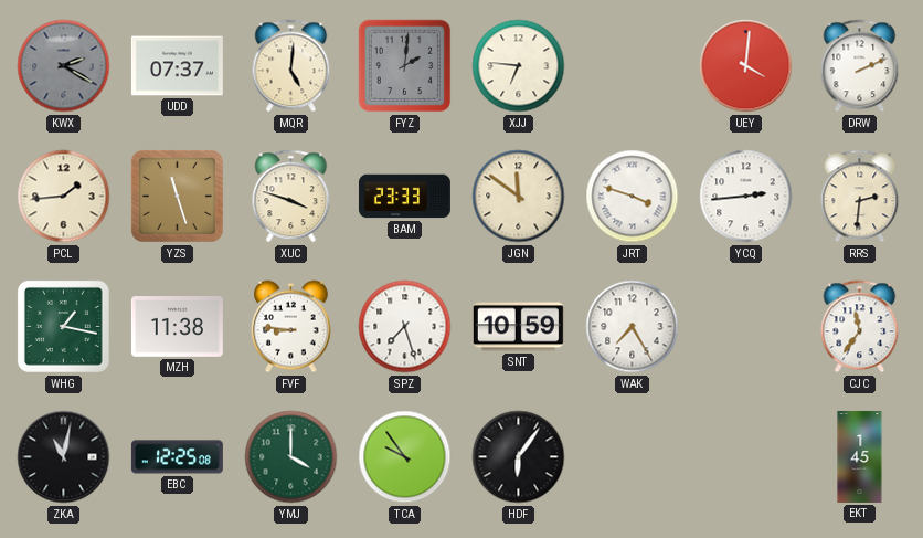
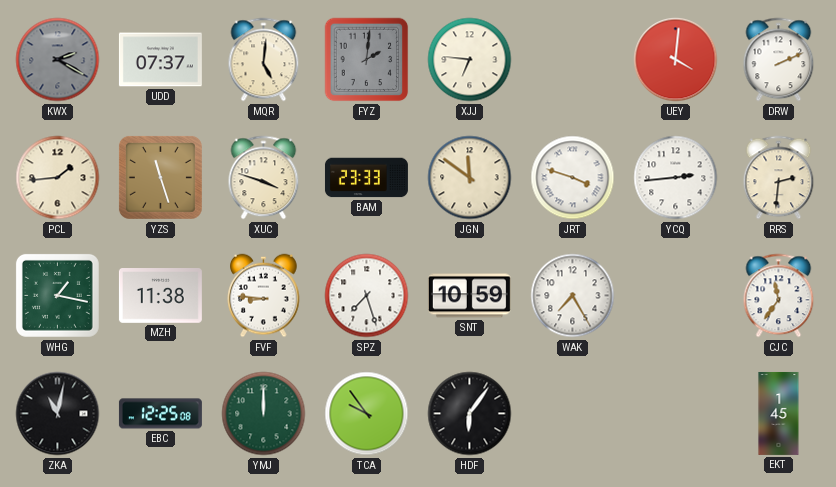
YMJ: 4:00 -> 12:00 (264, 414)
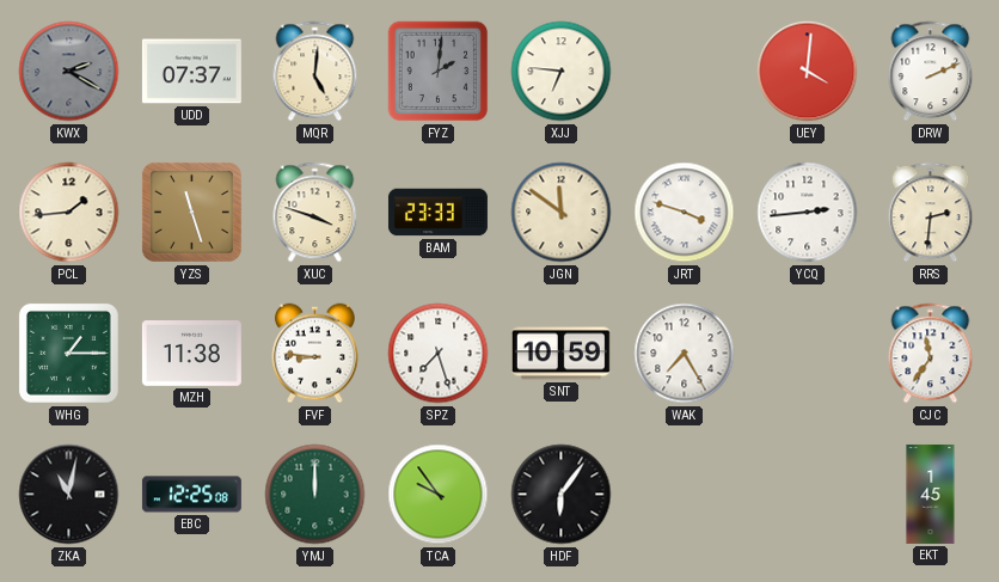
WHG: 1:17 -> 1:15 (68, 353)
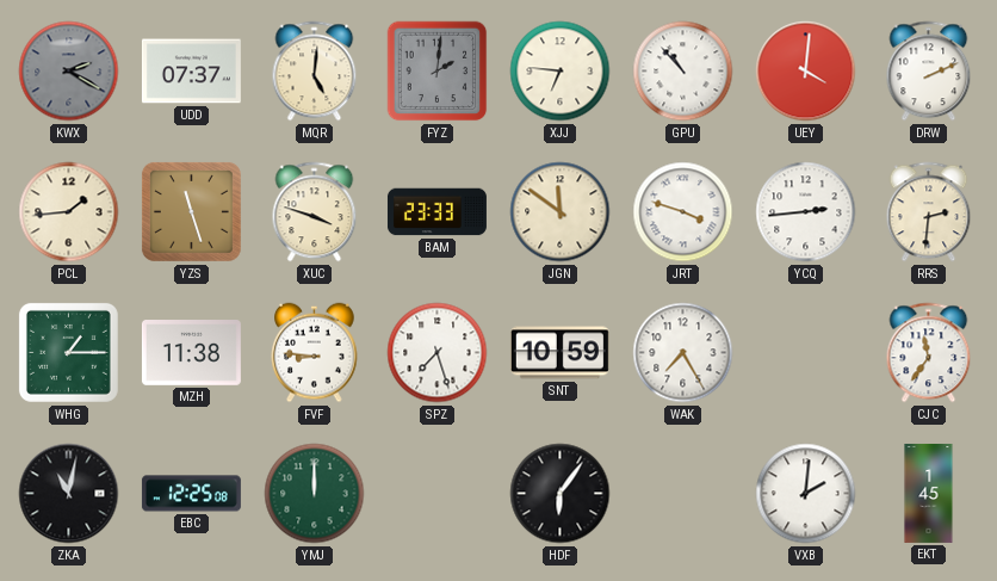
GPU: none -> 10:53 (683, 72)
TCA: 9:54 -> none (439, 495)
VXB: none -> 2:01 (806, 494)
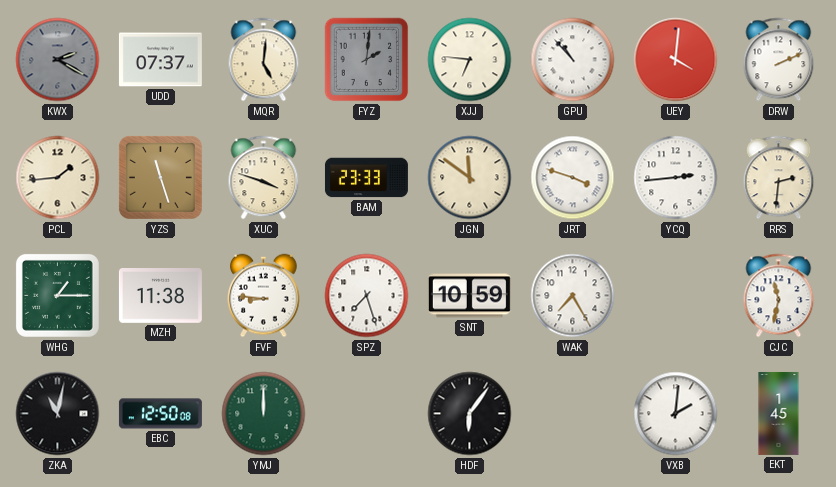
CJC: 11:36 -> 11:32 (779, 296)
EBC: 12:25 -> 12:50 (160, 414)
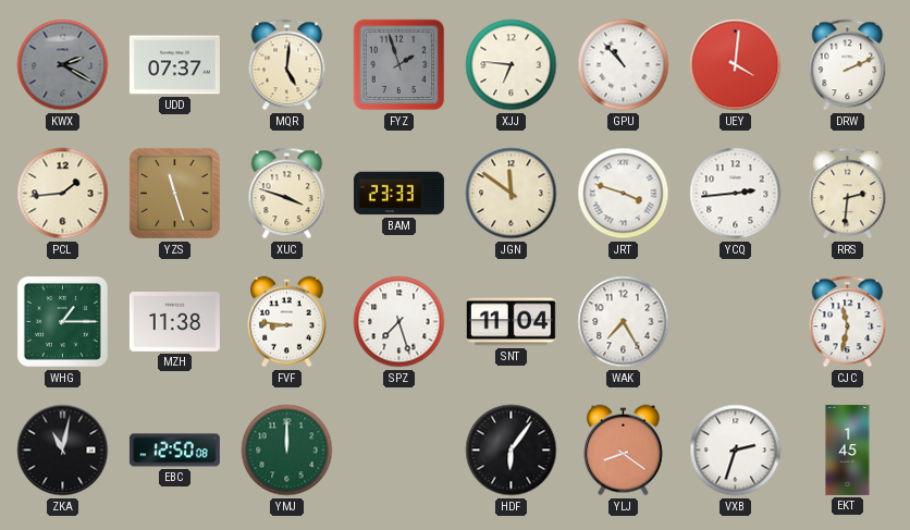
FYZ: 2:01 -> 1:57 (399, 65)
SNT: 10:59 -> 11:04 (511, 322)
YLJ: none -> 8:21 (624, 451)
VXB: 2:01 -> 2:33 (736, 451)
